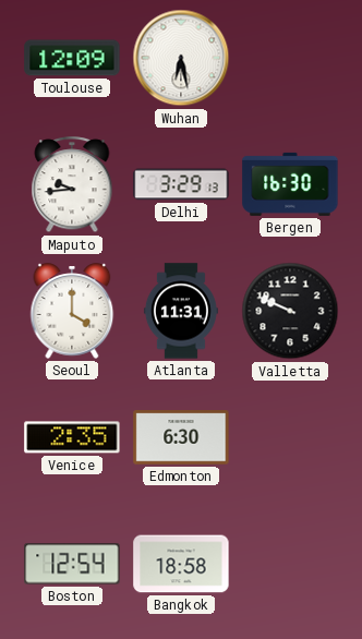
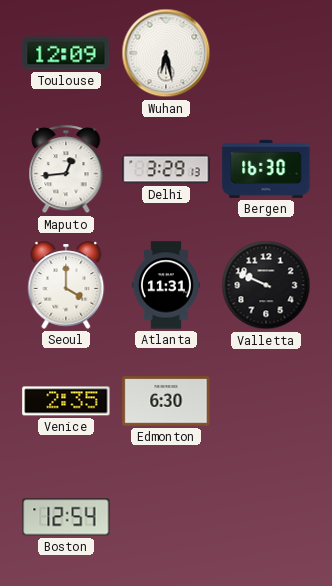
Maputo: 9:44 -> 12:44 (66, 170)
Bangkok: 18:58 -> none (181, 564)
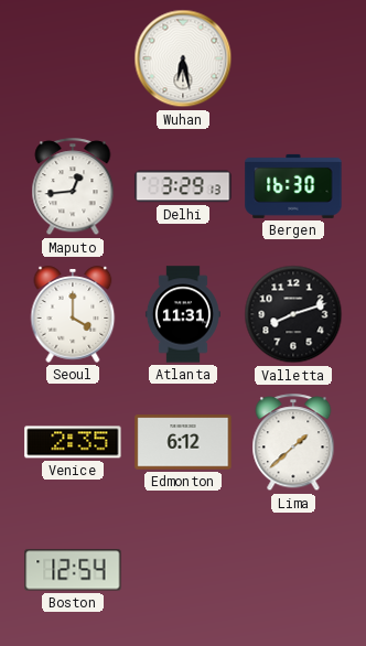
Toulouse: 12:09 -> none (66, 53)
Valletta: 9:49 -> 8:12 (293, 314)
Edmonton: 6:30 -> 6:12 (183, 442)
Lima: none -> 1:38 (293, 443)
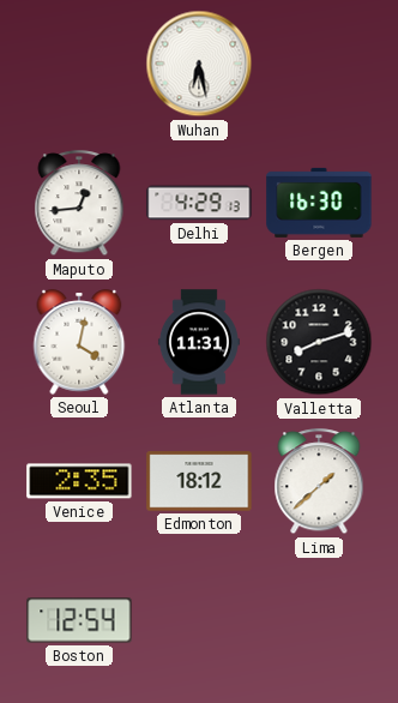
Delhi: 3:29 -> 4:29 (199, 203)
Seoul: 4:00 -> 4:02 (79, 342)
Edmonton: 6:12 -> 18:12 (199, 481)
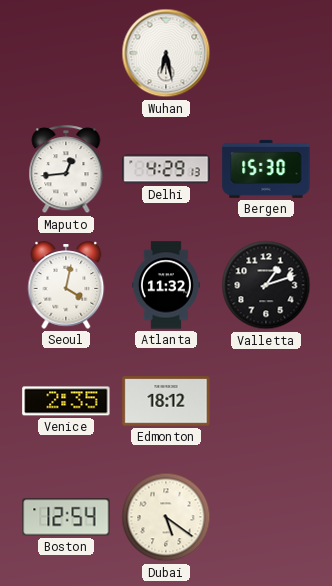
Bergen: 16:30 -> 15:30 (266, 169)
Atlanta: 11:31 -> 11:32 (166, 285)
Valletta: 8:12 -> 1:12 (266, 285)
Lima: 1:38 -> none (319, 482)
Dubai: none -> 5:21 (166, 517)
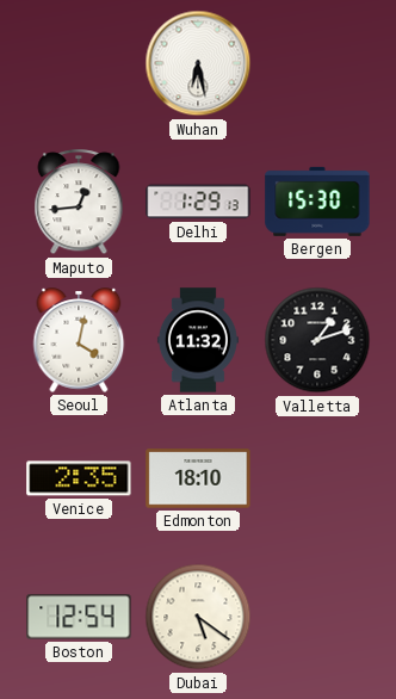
Delhi: 4:29 -> 1:29 (198, 202)
Edmonton: 18:12 -> 18:10 (198, 478)
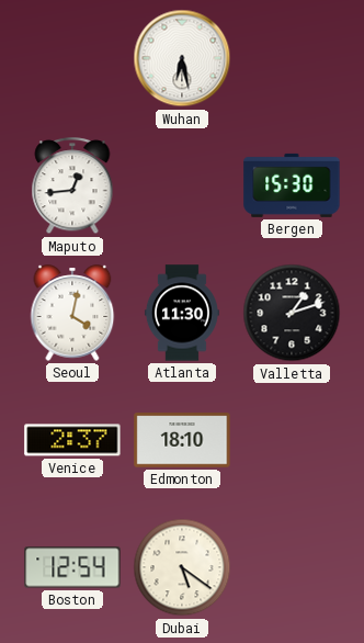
Delhi: 1:29 -> none (198, 202)
Atlanta: 11:32 -> 11:30 (182, 313)
Venice: 2:35 -> 2:37 (72, 440)
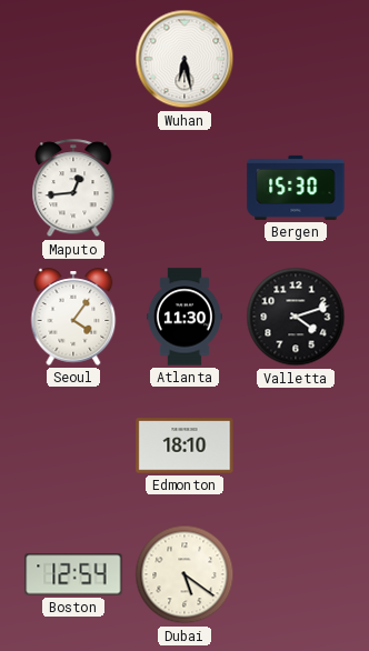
Seoul: 4:02 -> 4:06 (73, 317)
Valletta: 1:12 -> 4:12 (296, 317)
Venice: 2:37 -> none (72, 440)
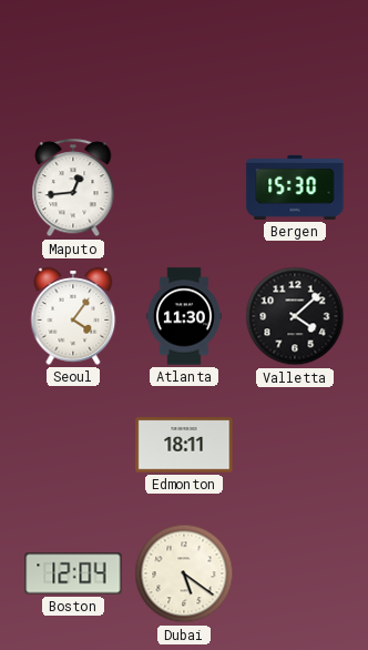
Wuhan: 6:28 -> none (184, 59)
Valletta: 4:12 -> 4:08 (295, 316)
Edmonton: 18:10 -> 18:11 (184, 445)
Boston: 12:54 -> 12:04 (73, 573)
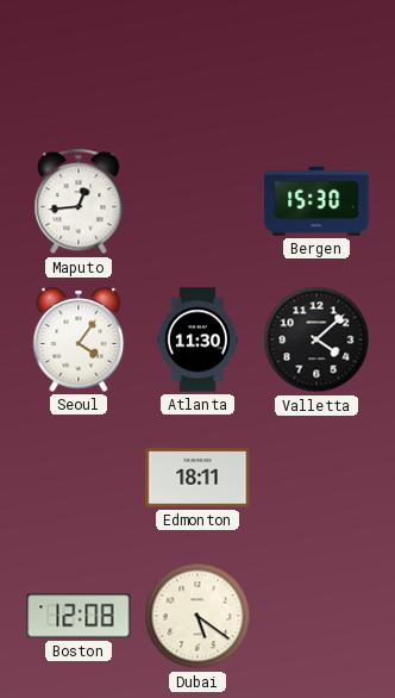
Boston: 12:04 -> 12:08 (79, 616)
